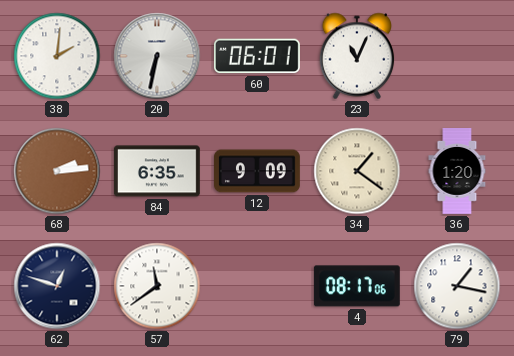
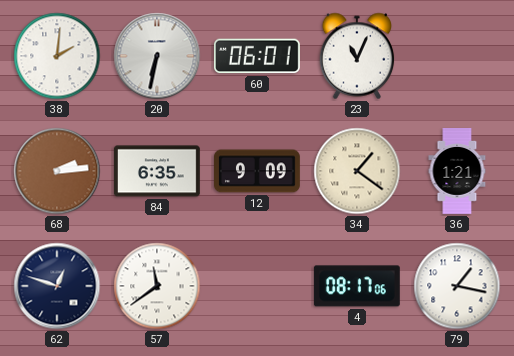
36: 1:20 -> 1:21 (457, 172)
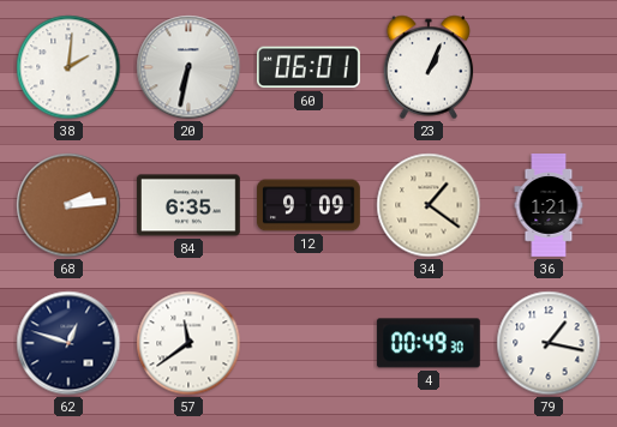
23: 11:04 -> 1:04 (429, 67)
4: 08:17 -> 00:49 (429, 343)
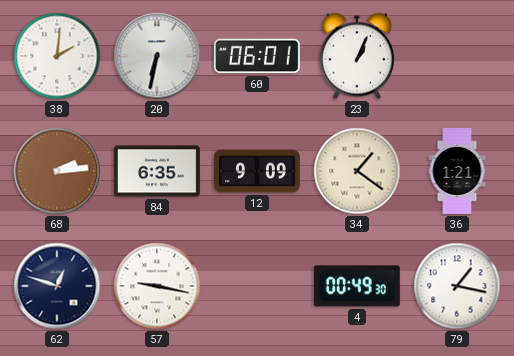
57: 11:39 -> 9:17 (157, 286)
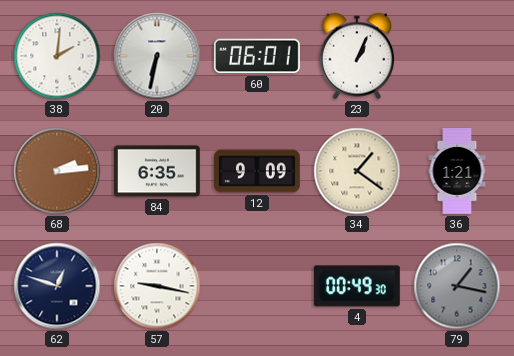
79 dial: white -> grey (457, 286)
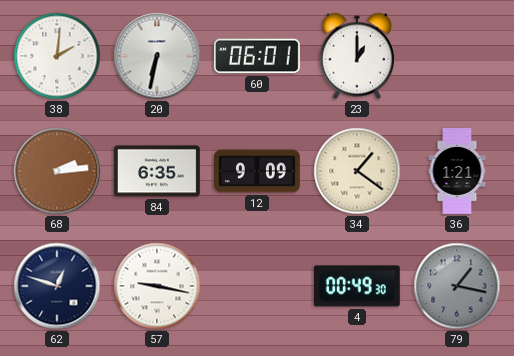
23: 1:04 -> 1:00 (357, 56)
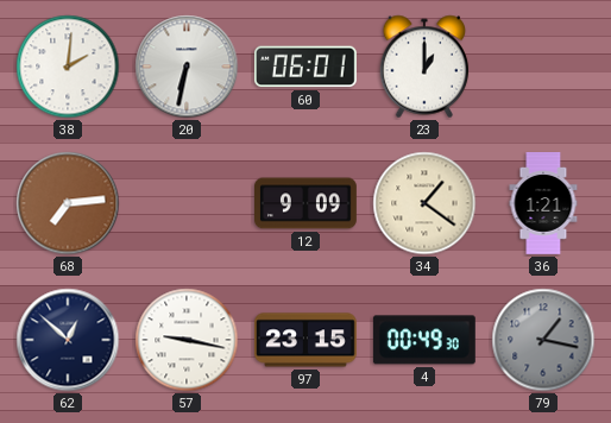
68: 2:14 -> 7:14 (68, 203)
84: 6:35 -> none (157, 171)
62: 12:48 -> 12:52 (68, 340)
97: none -> 23:15 (307, 340)
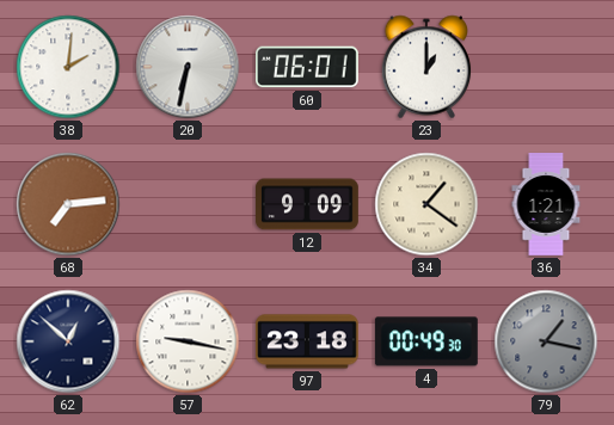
97: 23:15 -> 23:18 (308, 341)
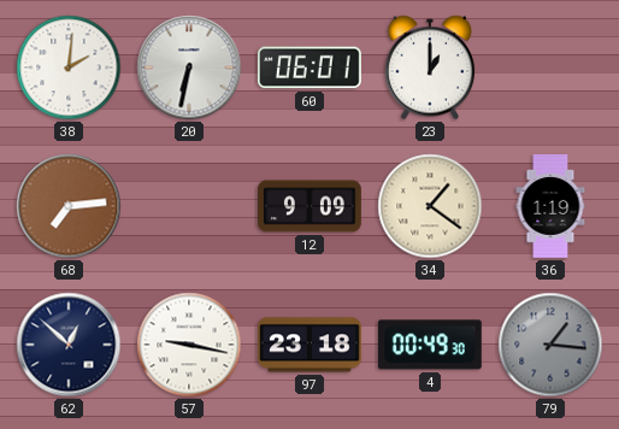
36: 1:21 -> 1:19 (550, 207)
79: 1:17 -> 1:16 (550, 345)
